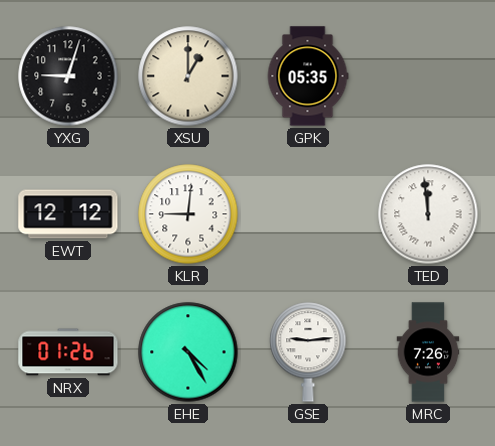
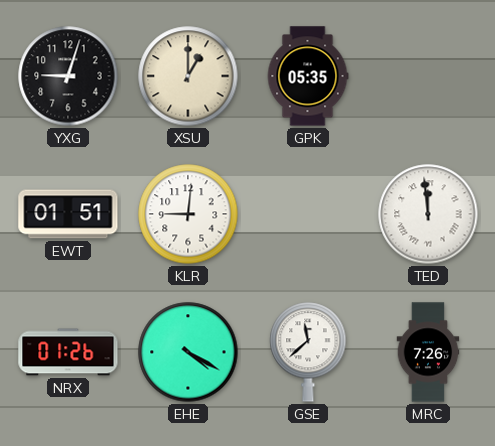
EWT: 12:12 -> 01:51 (68, 214)
EHE: 4:25 -> 4:20 (188, 352)
GSE: 9:14 -> 11:38 (308, 352)
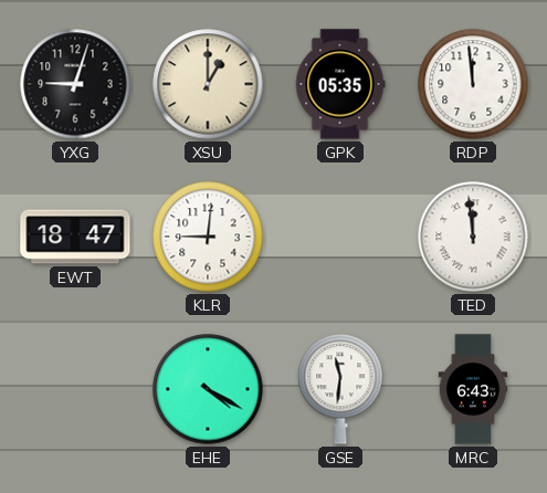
RDP: none -> 11:59 (473, 84)
EWT: 01:51 -> 18:47 (75, 237)
NRX: 01:26 -> none (68, 352)
GSE: 11:38 -> 11:31 (340, 389)
MRC: 7:26 -> 6:43 (473, 389)
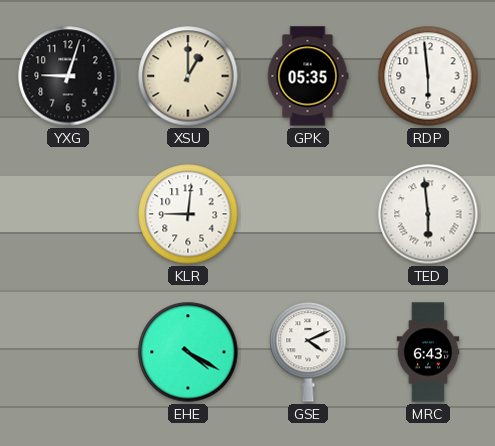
RDP: 11:59 -> 5:59 (428, 76)
EWT: 18:47 -> none (75, 237)
TED: 11:59 -> 5:59 (428, 214)
GSE: 11:31 -> 4:11 (308, 352)
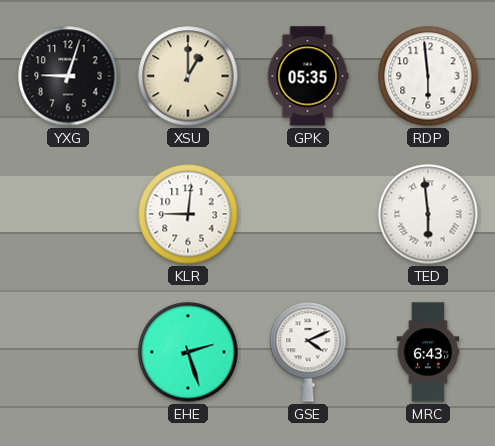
EHE: 4:20 -> 2:27 (188, 352)
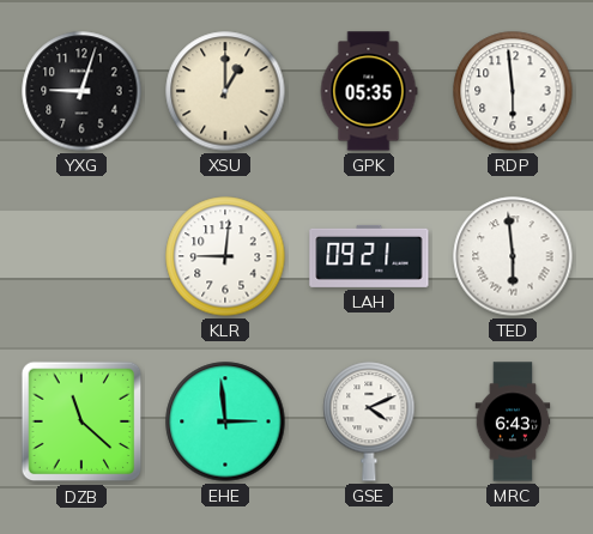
LAH: none -> 09:21 (369, 256)
DZB: none -> 11:22 (81, 421)
EHE: 2:27 -> 2:59 (225, 421)
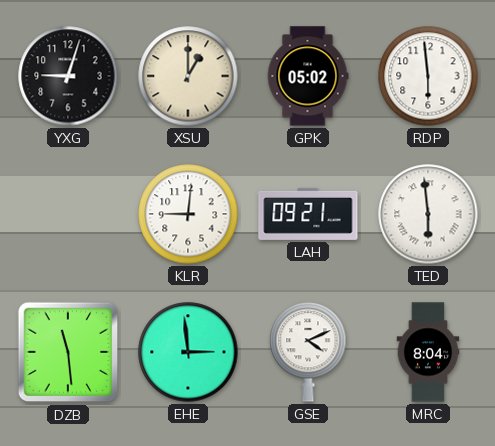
GPK: 05:35 -> 05:02 (308, 76)
DZB: 11:22 -> 11:29 (68, 352)
MRC: 6:43 -> 8:04 (428, 352)
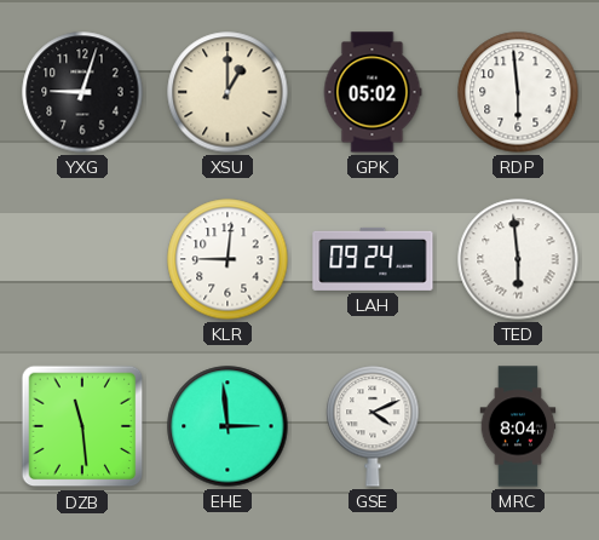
LAH: 09:21 -> 09:24 (373, 259)
